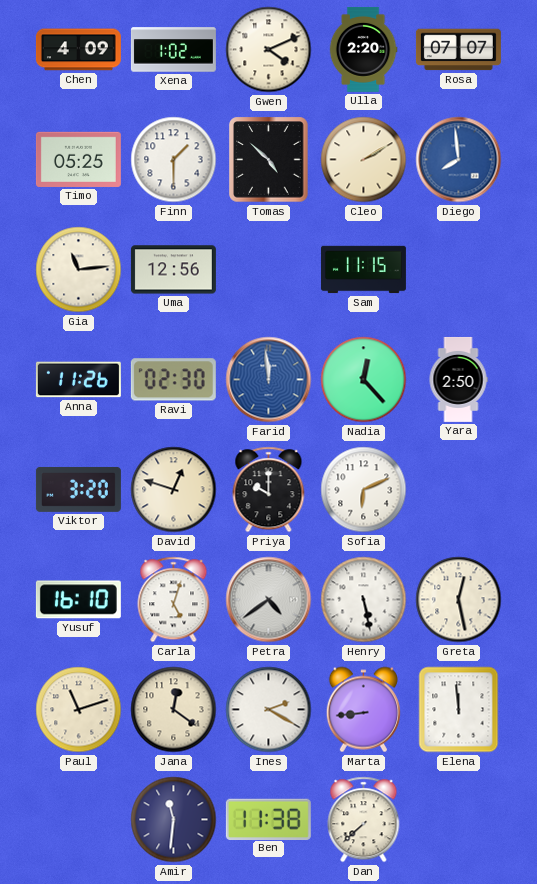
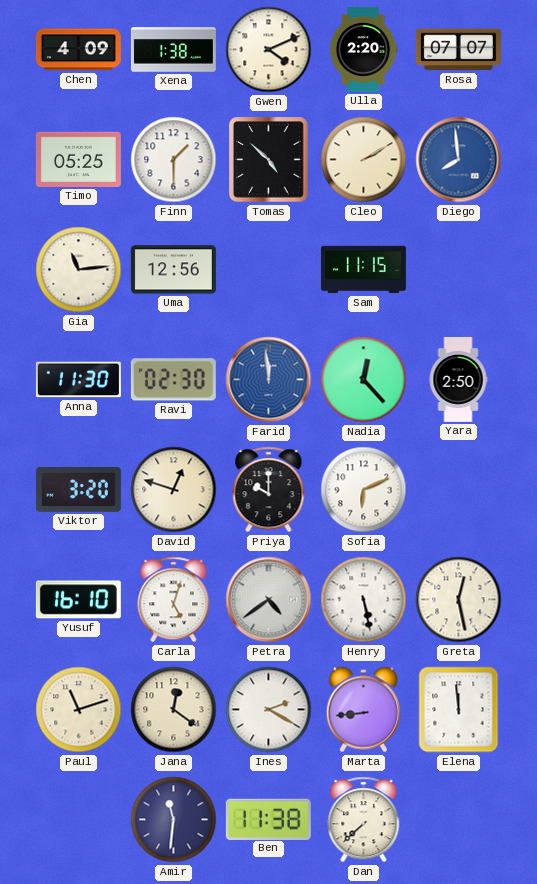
Xena: 1:02 -> 1:38 (173, 50)
Anna: 11:26 -> 11:30 (78, 380)
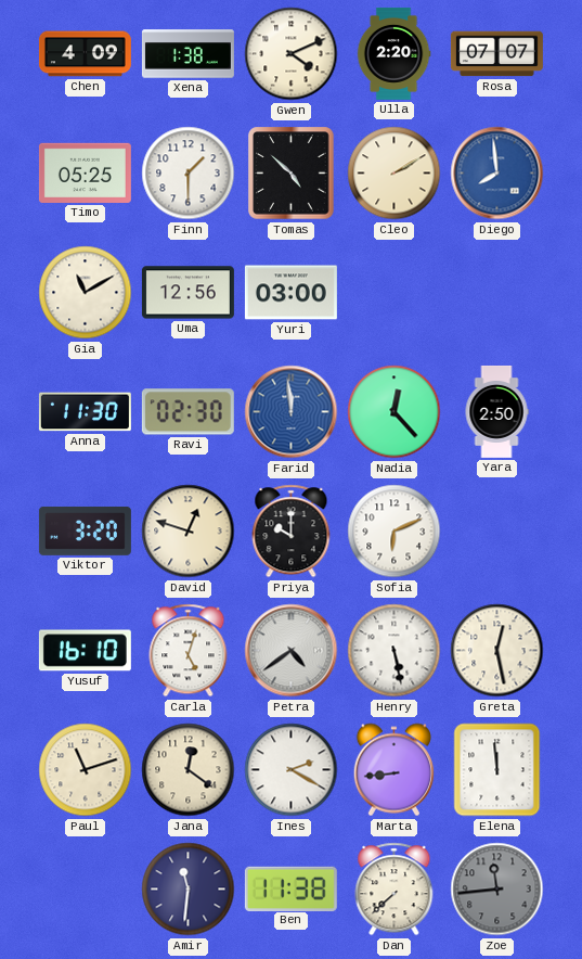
Gia: 11:14 -> 11:10 (86, 293)
Yuri: none -> 03:00 (290, 293)
Sam: 11:15 -> none (363, 270)
Zoe: none -> 11:44 (497, 890)
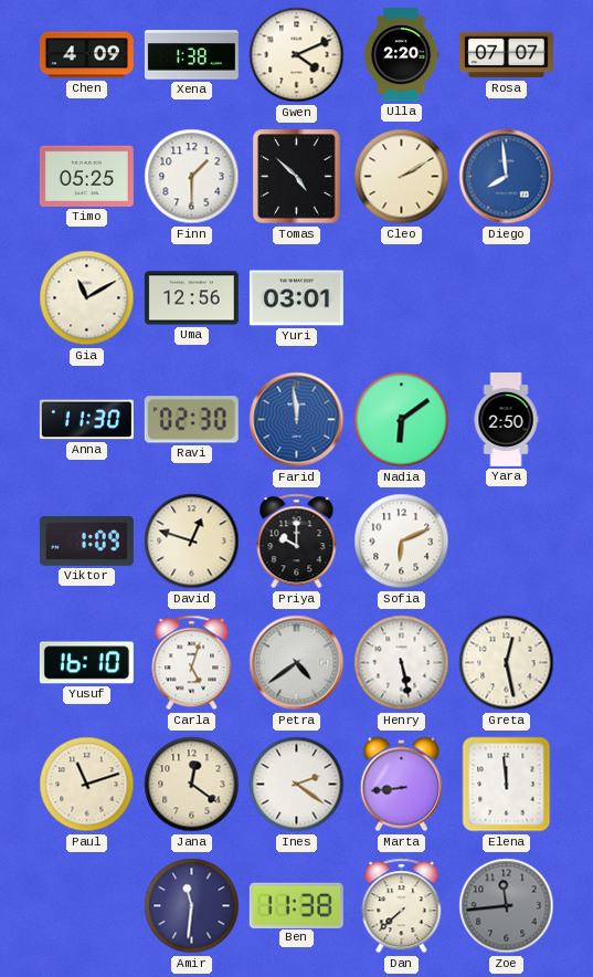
Yuri: 03:00 -> 03:01 (296, 298)
Nadia: 12:23 -> 6:09 (402, 420)
Viktor: 3:20 -> 1:09 (86, 540)
Ines: 2:20 -> 2:21 (297, 785)
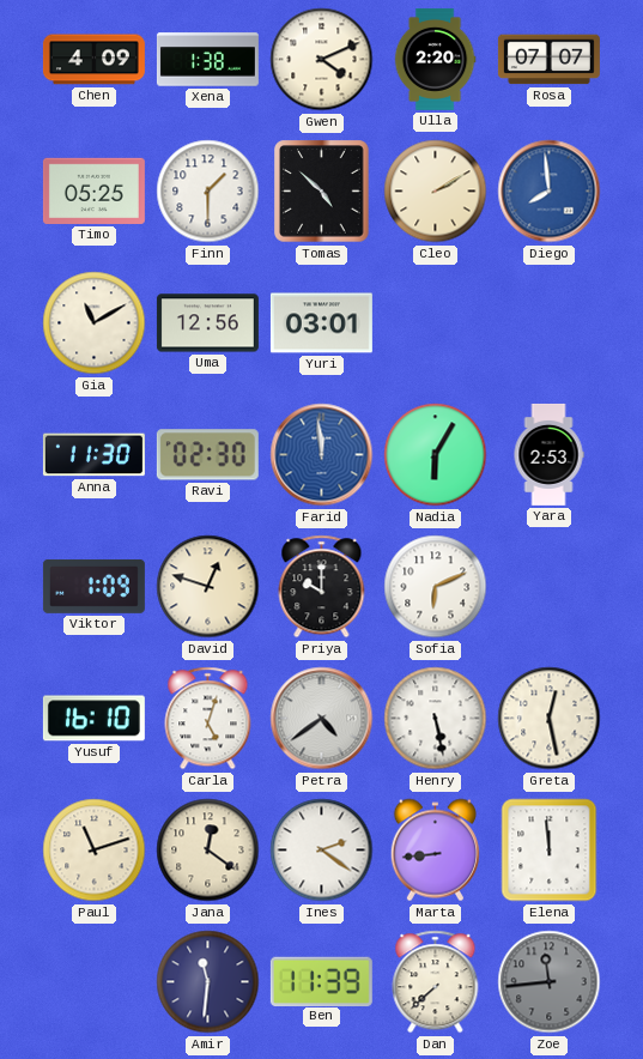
Nadia: 6:09 -> 6:05 (436, 455)
Yara: 2:50 -> 2:53 (548, 454)
Ben: 11:38 -> 11:39 (321, 981)
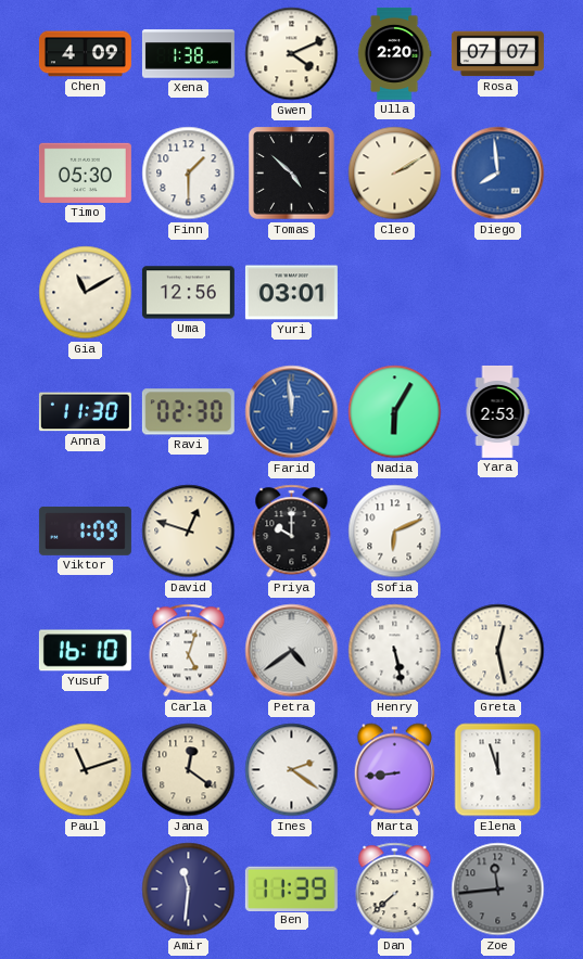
Timo: 05:25 -> 05:30 (85, 172)
Elena: 11:59 -> 11:57 (498, 770)
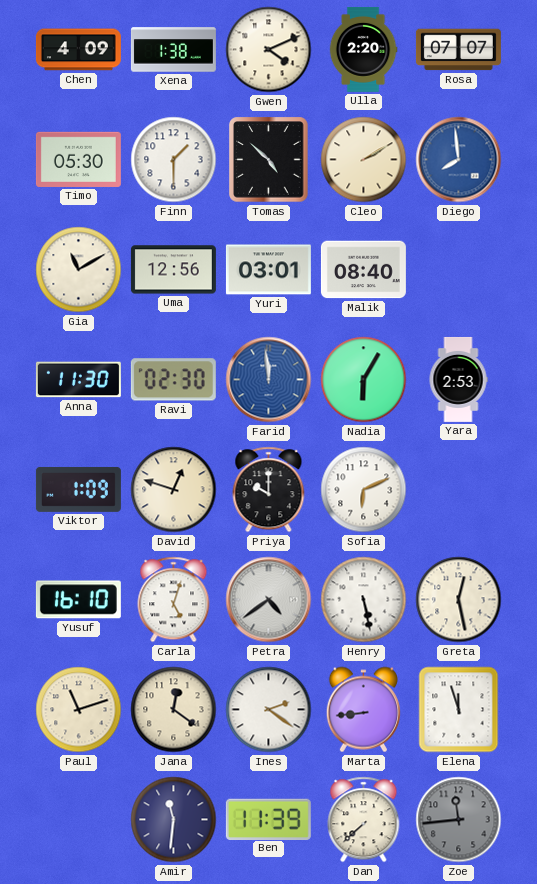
Malik: none -> 08:40 (363, 270)
